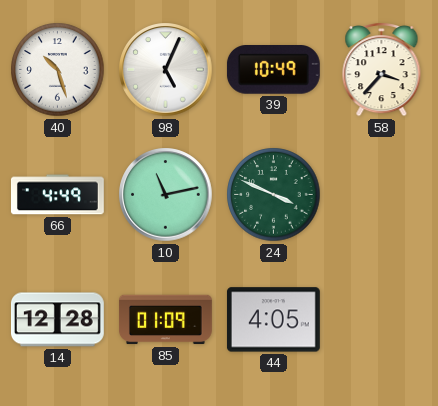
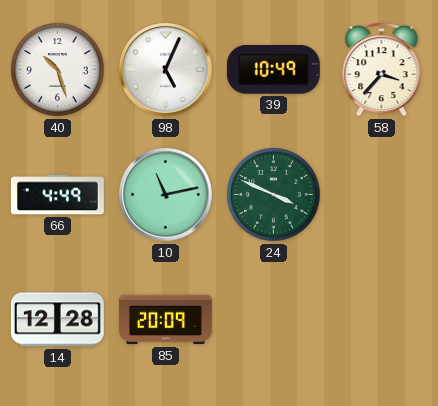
85: 01:09 -> 20:09 (166, 320)
44: 4:05 -> none (273, 320)
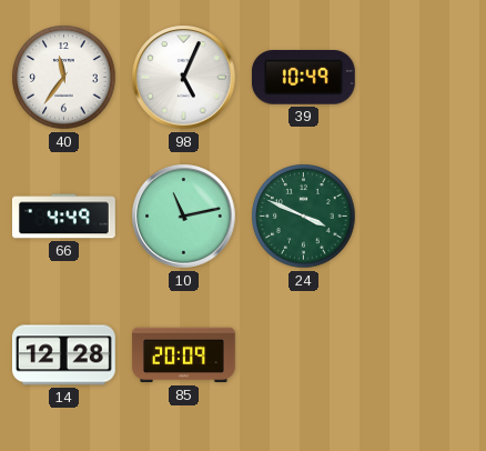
40: 10:27 -> 11:36 (64, 78)
58: 3:37 -> none (382, 69)
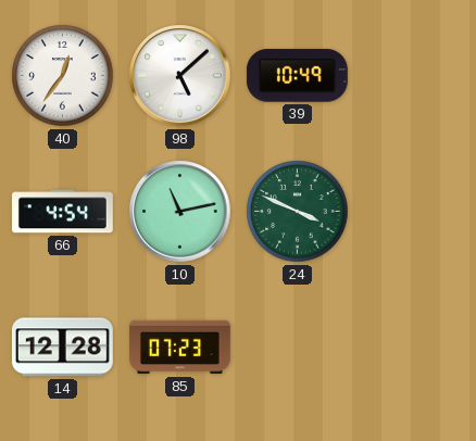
40: 11:36 -> 12:36 (63, 76)
98: 5:04 -> 5:08 (180, 76)
66: 4:49 -> 4:54 (62, 212)
85: 20:09 -> 07:23 (180, 348)
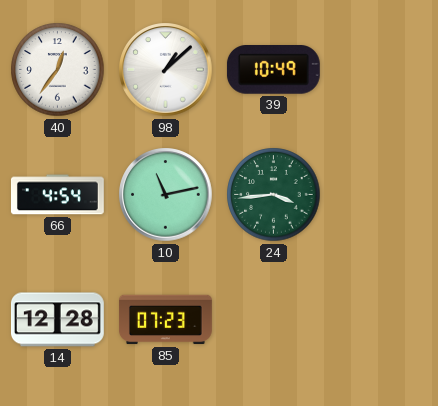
98: 5:08 -> 1:08 (166, 70)
24: 3:49 -> 3:44 (274, 195)
